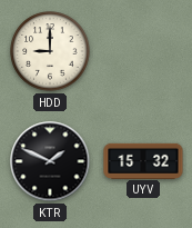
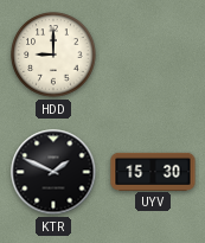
UYV: 15:32 -> 15:30 (153, 171)
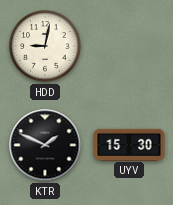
HDD: 9:00 -> 9:02 (45, 46)
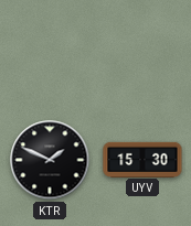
HDD: 9:02 -> none (45, 46)
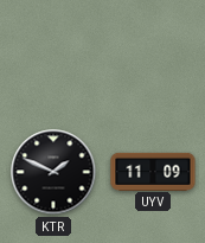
UYV: 15:30 -> 11:09 (153, 171)
